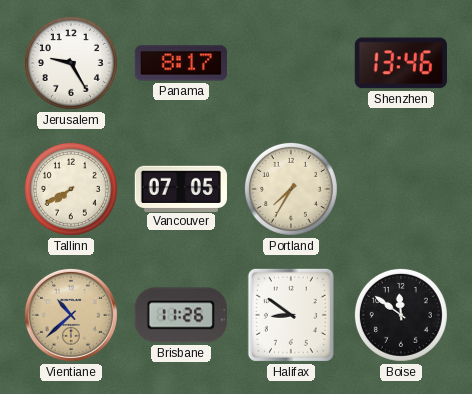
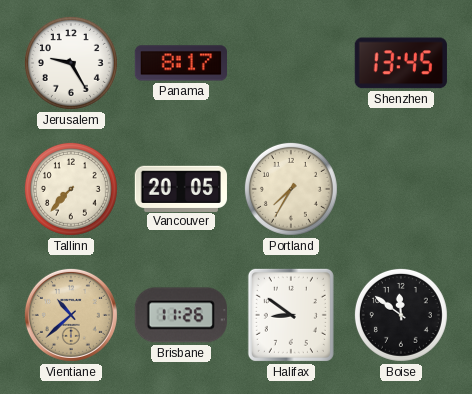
Shenzhen: 13:46 -> 13:45 (401, 63)
Tallinn: 7:40 -> 7:37 (71, 189)
Vancouver: 07:05 -> 20:05 (181, 188)
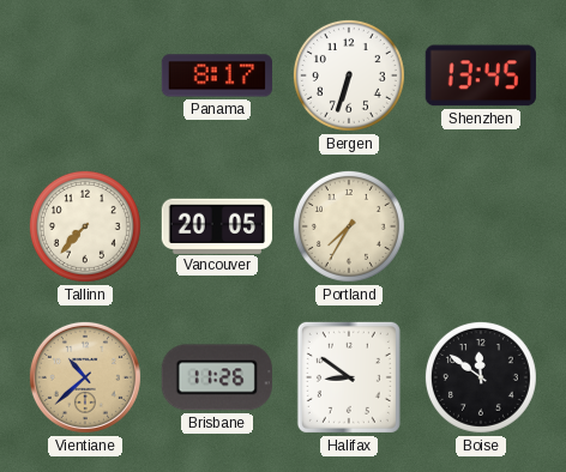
Jerusalem: 9:25 -> none (71, 63)
Bergen: none -> 6:33 (349, 75)
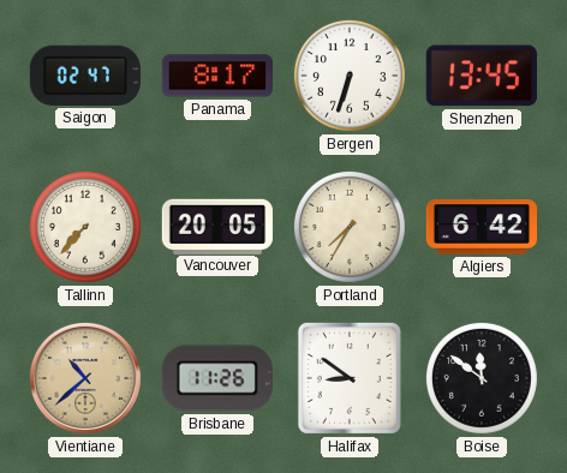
Saigon: none -> 02:47 (85, 76)
Algiers: none -> 6:42 (481, 227)
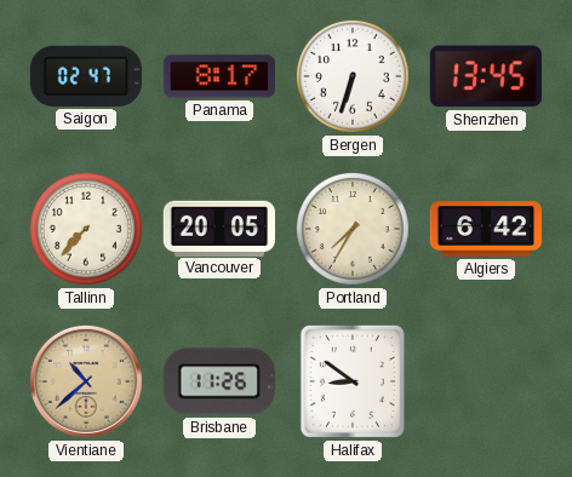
Boise: 11:51 -> none (482, 378)
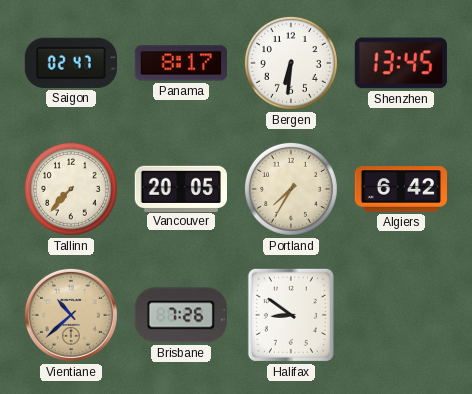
Bergen: 6:33 -> 6:31 (291, 63)
Brisbane: 11:26 -> 7:26 (181, 315)
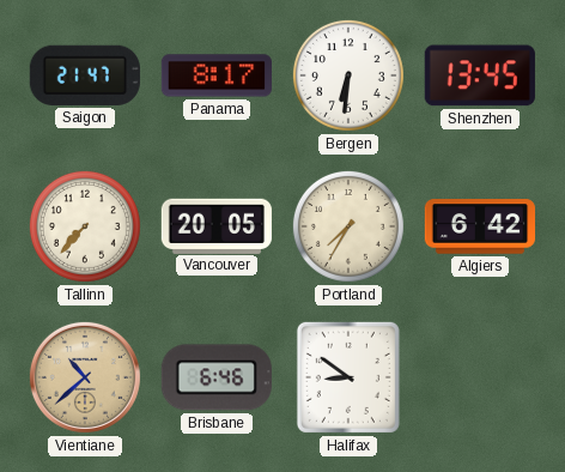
Saigon: 02:47 -> 21:47 (85, 75)
Brisbane: 7:26 -> 6:46 (217, 377)
